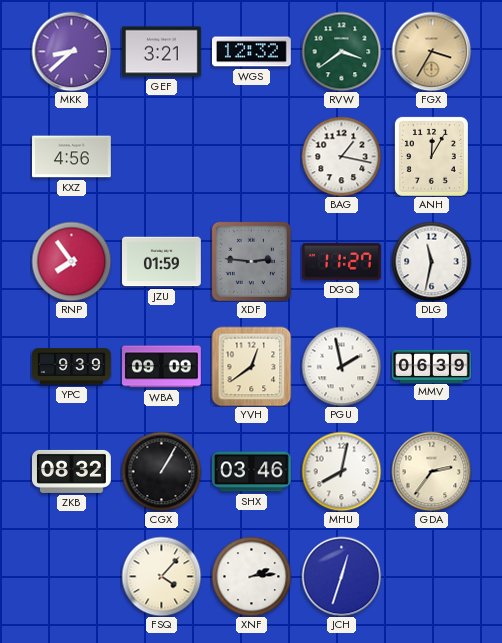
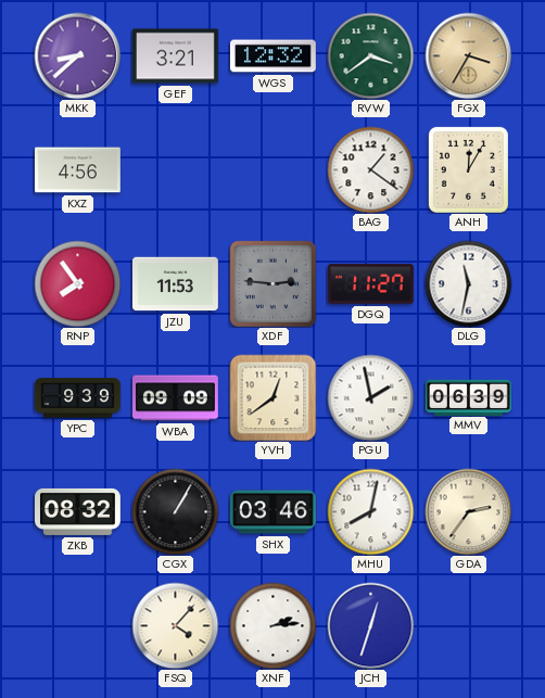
BAG: 1:17 -> 1:21 (370, 169)
JZU: 01:59 -> 11:53 (176, 284)
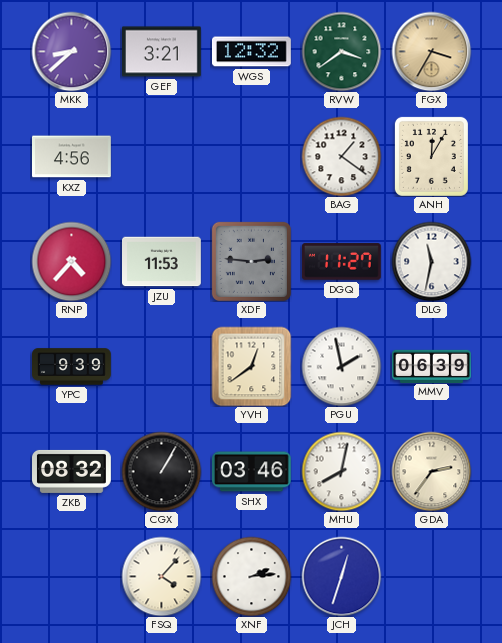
RNP: 7:54 -> 4:37 (71, 261)
WBA: 09:09 -> none (176, 398)
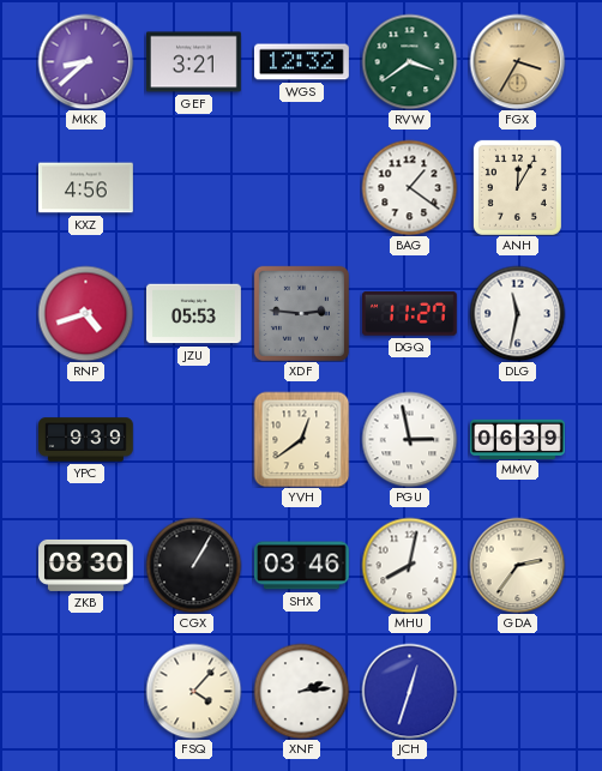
RNP: 4:37 -> 4:42 (85, 313)
JZU: 11:53 -> 05:53 (194, 314)
PGU: 1:58 -> 2:58 (409, 439)
ZKB: 08:32 -> 08:30 (86, 565)
